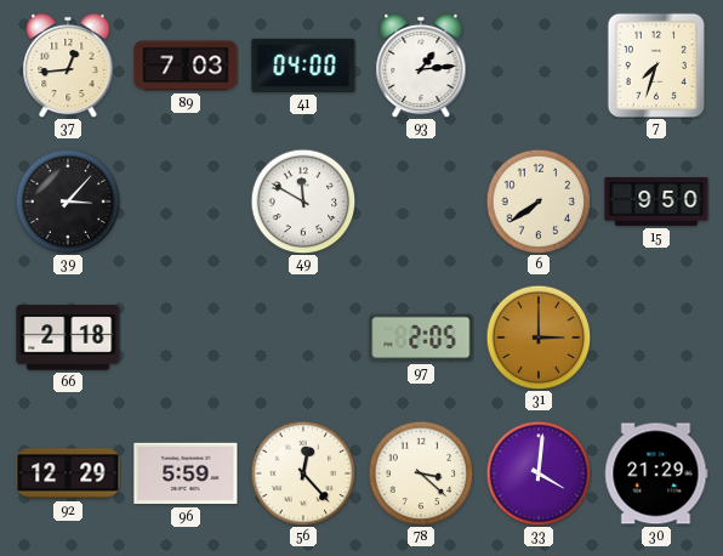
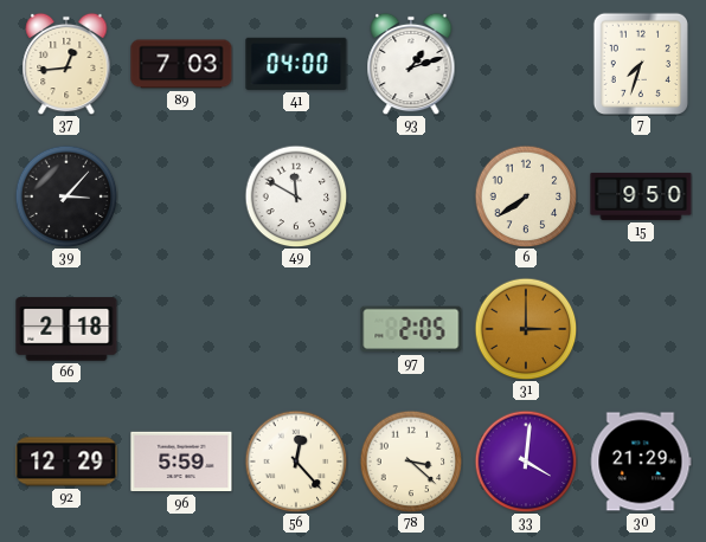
93: 1:14 -> 1:12 (411, 64)
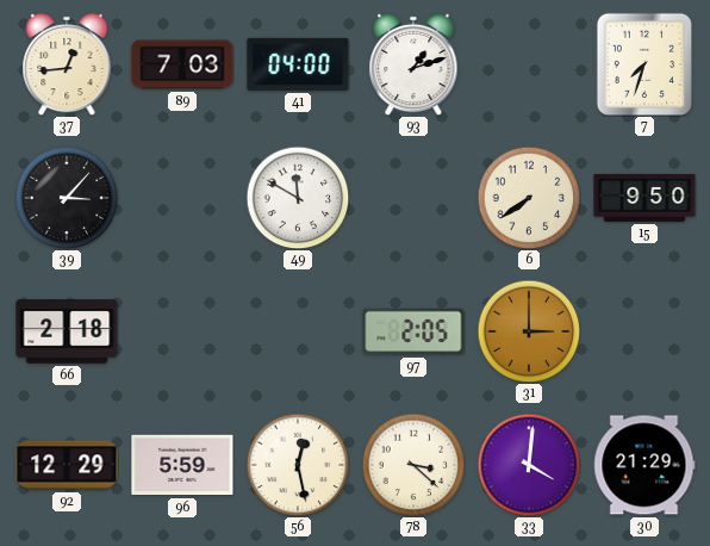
56: 12:23 -> 12:28 (298, 465)
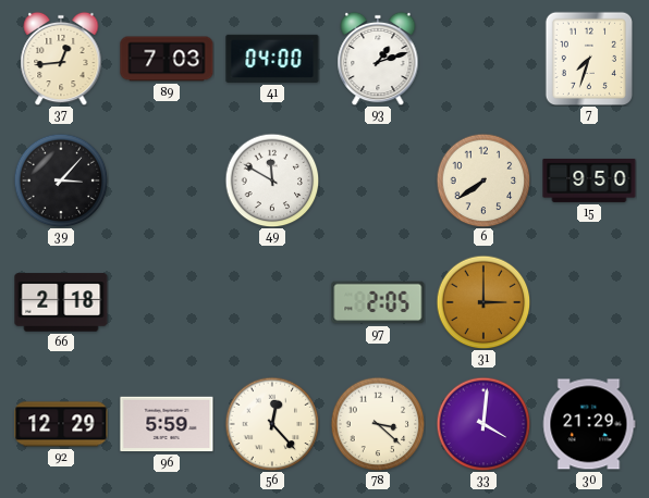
56: 12:28 -> 12:23 (272, 424)
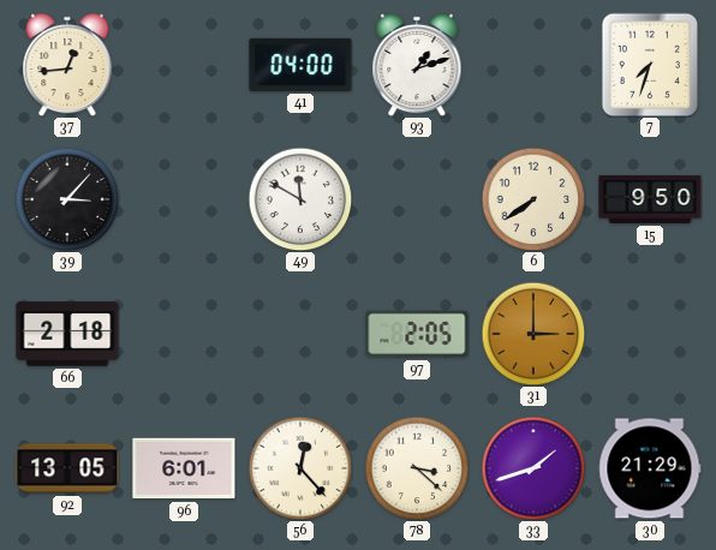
89: 7:03 -> none (167, 59)
92: 12:29 -> 13:05 (67, 468)
96: 5:59 -> 6:01 (184, 468)
33: 4:01 -> 1:42 (533, 468)
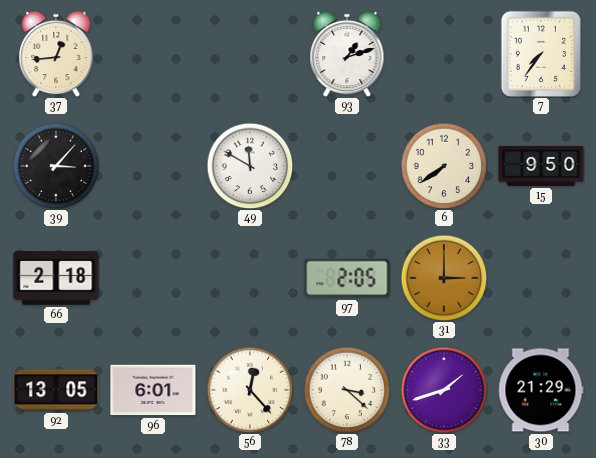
41: 04:00 -> none (300, 65)
7: 7:33 -> 7:36 (540, 53)
